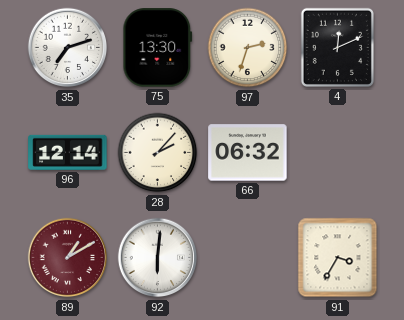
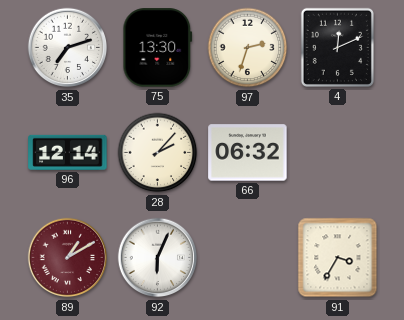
92: 6:01 -> 6:04 (158, 258)
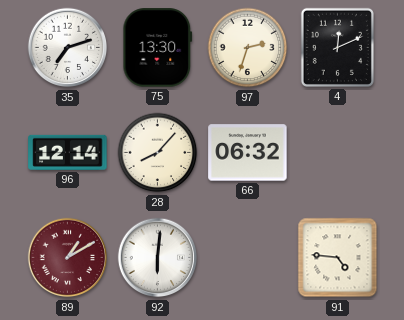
28: 2:07 -> 8:07 (158, 153)
92: 6:04 -> 6:01 (158, 258)
91: 3:35 -> 4:46 (338, 258)
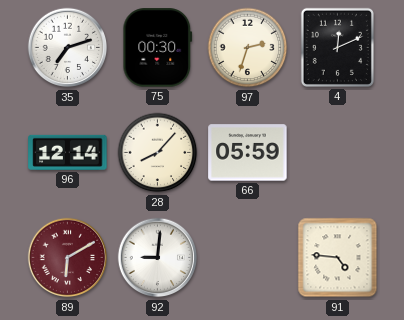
75: 13:30 -> 00:30 (158, 48)
66: 06:32 -> 05:59 (248, 153)
89: 1:10 -> 6:10 (68, 258)
92: 6:01 -> 9:01 (158, 258)
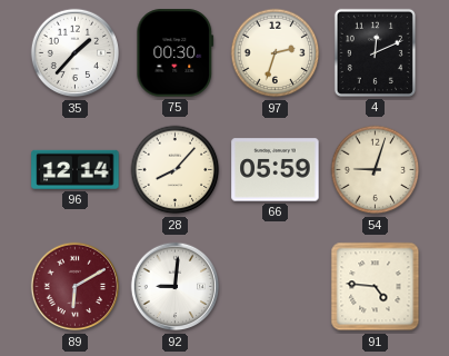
35: 7:12 -> 1:37 (76, 53)
54: none -> 9:03 (376, 170)
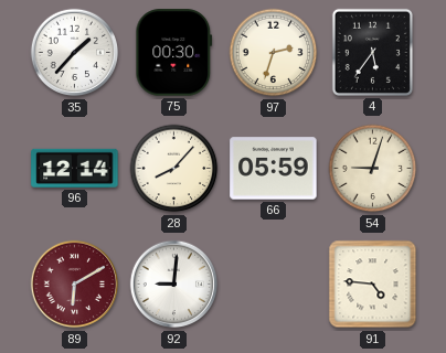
4: 12:11 -> 5:36 (372, 52)
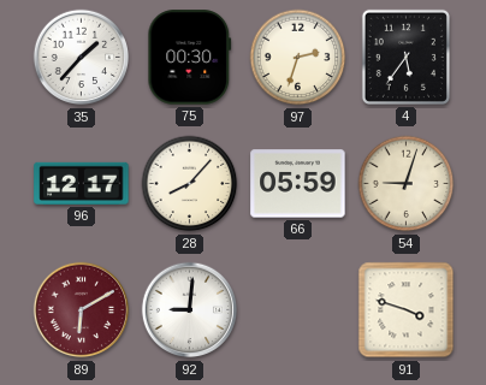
96: 12:14 -> 12:17 (82, 183)
91: 4:46 -> 3:48 (407, 310)
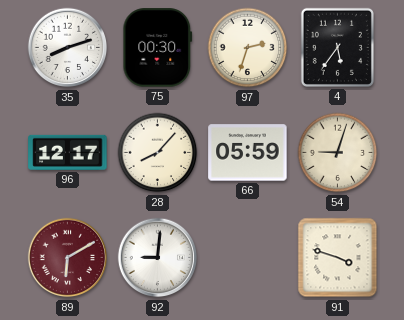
35: 1:37 -> 8:12 (68, 48)
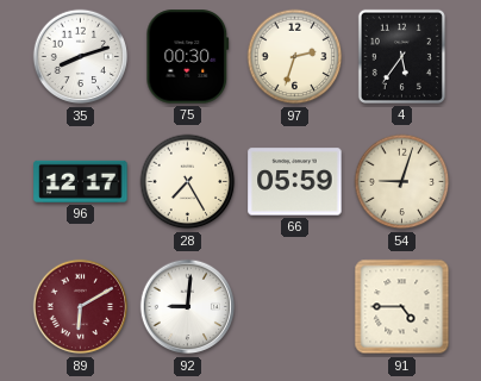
28: 8:07 -> 7:25 (188, 182)
91: 3:48 -> 4:45 (402, 307)
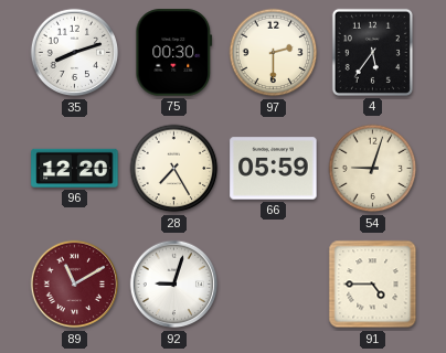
97: 2:33 -> 2:30 (274, 53)
96: 12:17 -> 12:20 (75, 168)
89: 6:10 -> 11:10 (75, 285)
92: 9:01 -> 9:03 (174, 285)
